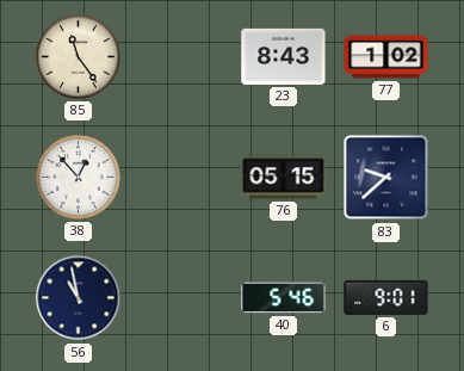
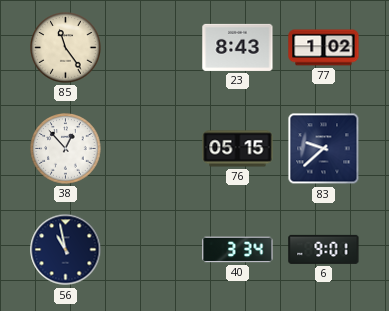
40: 5:46 -> 3:34 (238, 250)
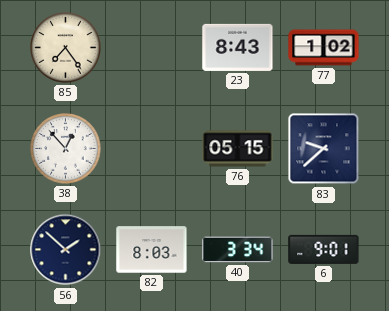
85: 11:24 -> 7:24 (66, 48)
56: 10:58 -> 1:52 (66, 250)
82: none -> 8:03 (152, 250)
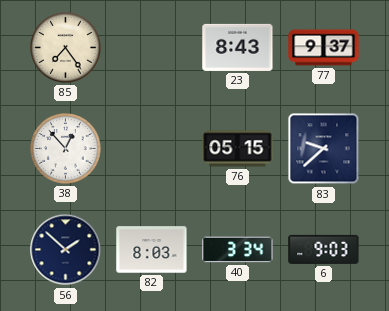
77: 1:02 -> 9:37 (324, 48)
6: 9:01 -> 9:03 (324, 249)
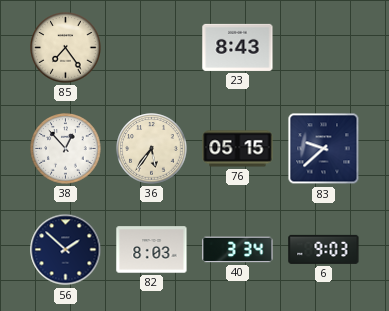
77: 9:37 -> none (324, 48)
36: none -> 5:36 (152, 149)
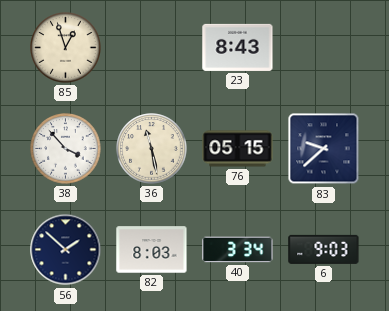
85: 7:24 -> 12:57 (66, 48)
38: 12:53 -> 3:53 (66, 149)
36: 5:36 -> 11:28 (152, 149)
